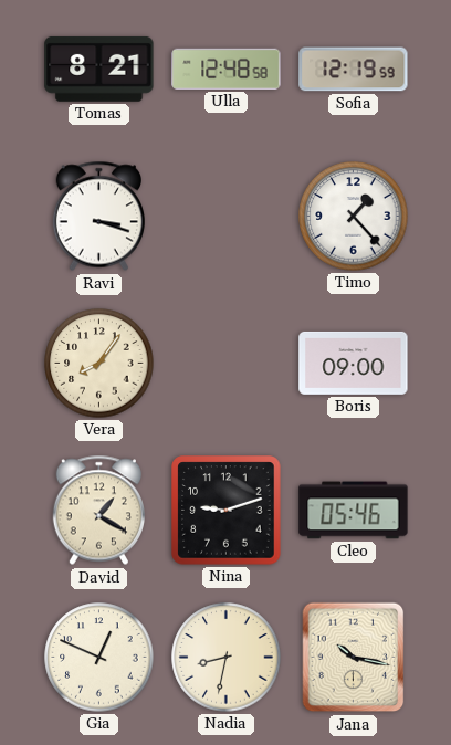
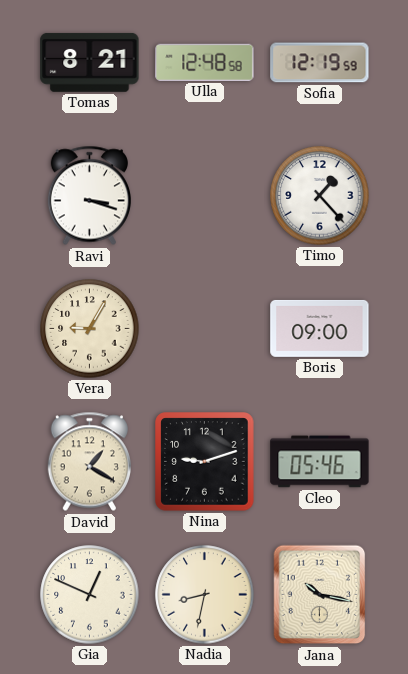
Vera: 8:06 -> 9:05 (90, 329)
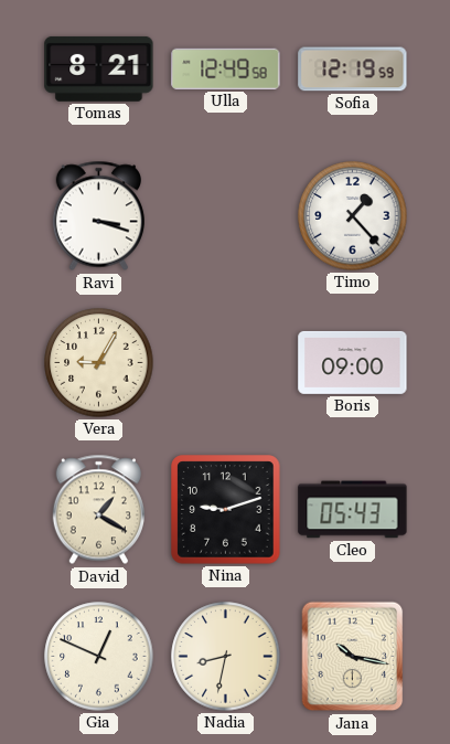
Ulla: 12:48 -> 12:49 (226, 68)
Cleo: 05:46 -> 05:43 (353, 510)
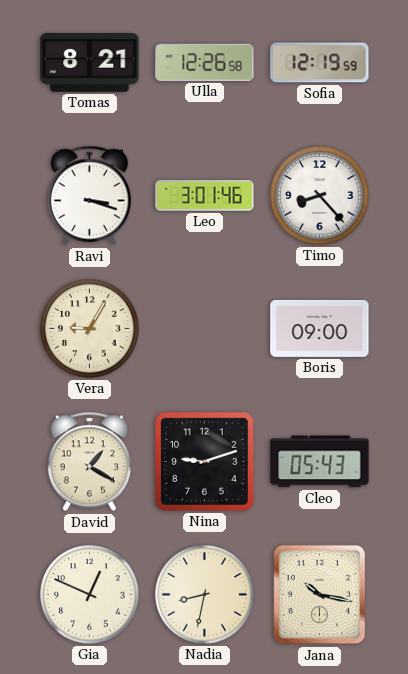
Ulla: 12:49 -> 12:26 (205, 62)
Leo: none -> 3:01 (205, 196)
Timo: 1:23 -> 8:23 (320, 196)
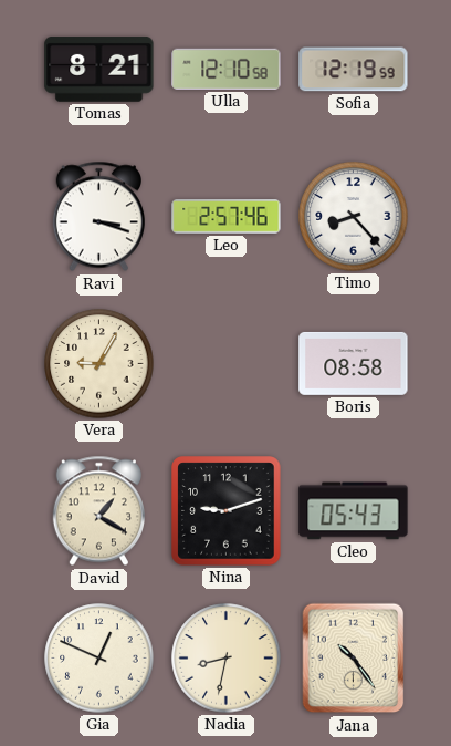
Ulla: 12:26 -> 12:10 (227, 69)
Leo: 3:01 -> 2:57 (227, 217)
Boris: 09:00 -> 08:58 (354, 363)
Jana: 10:17 -> 10:24 (354, 659)
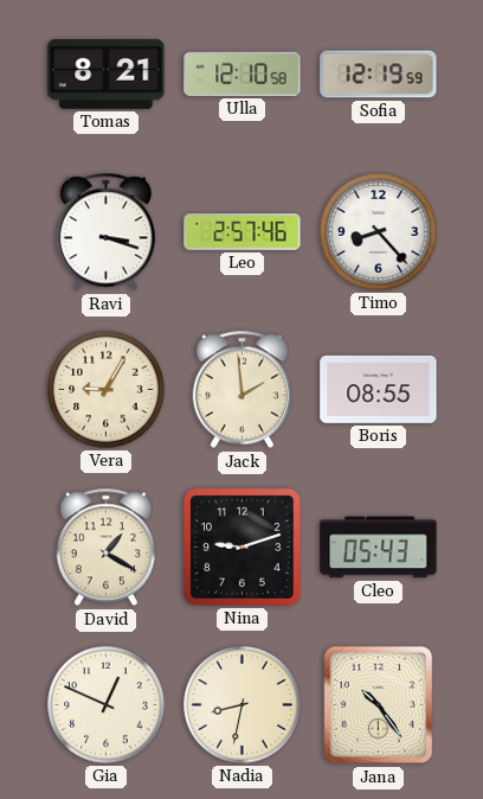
Jack: none -> 1:59 (241, 390)
Boris: 08:58 -> 08:55 (379, 389)
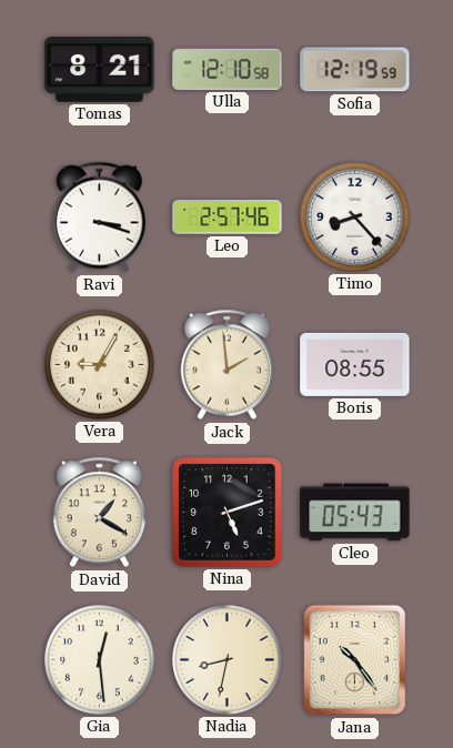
Nina: 9:12 -> 5:12 (228, 513)
Gia: 12:49 -> 12:29 (100, 660)
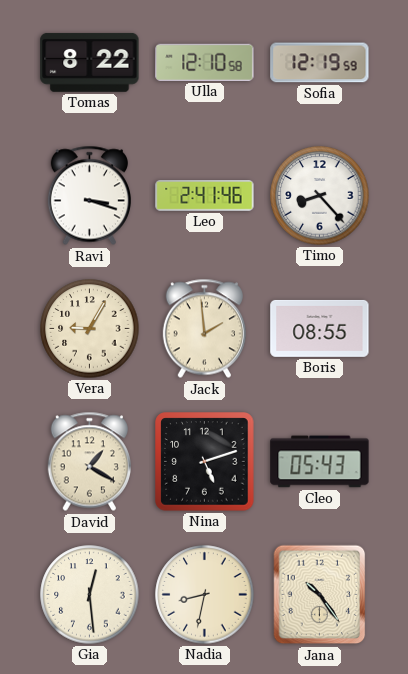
Tomas: 8:21 -> 8:22 (90, 62)
Leo: 2:57 -> 2:41 (205, 196)
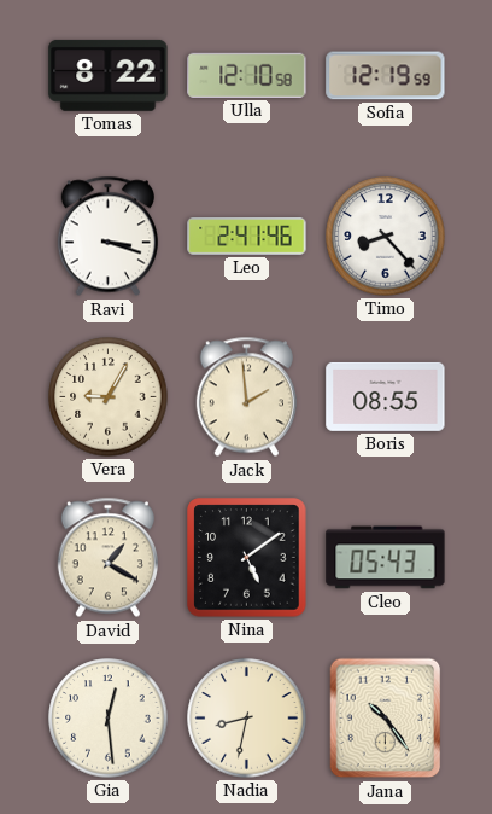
Nina: 5:12 -> 5:09 (247, 558)
